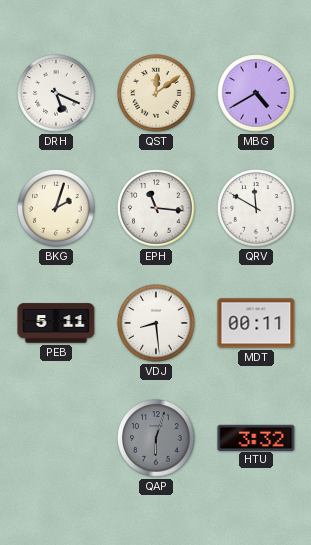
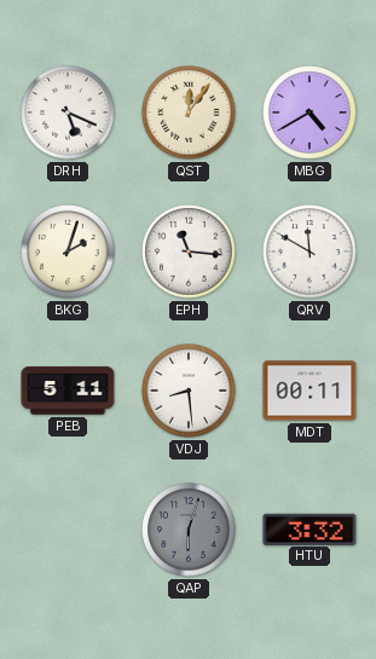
QST: 12:09 -> 12:06 (189, 112)
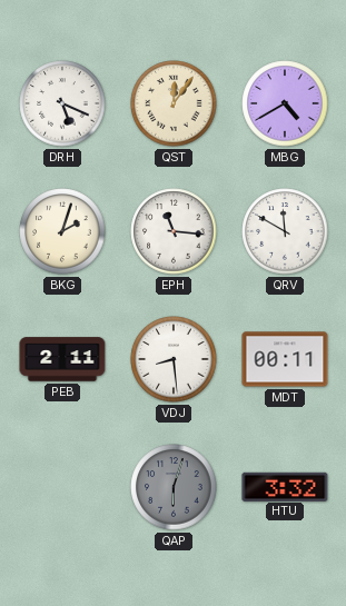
PEB: 5:11 -> 2:11 (62, 359)
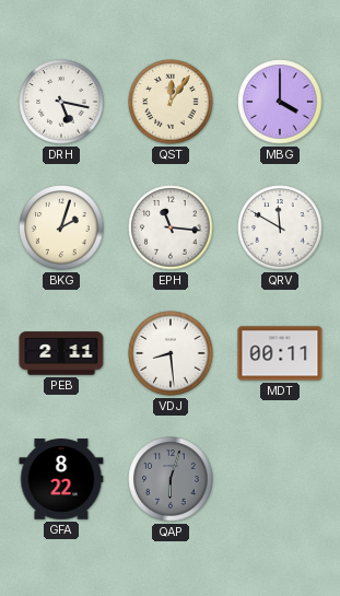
DRH: 5:19 -> 5:17 (61, 102)
MBG: 4:40 -> 4:00 (280, 102)
GFA: none -> 8:22 (61, 479)
HTU: 3:32 -> none (285, 486)
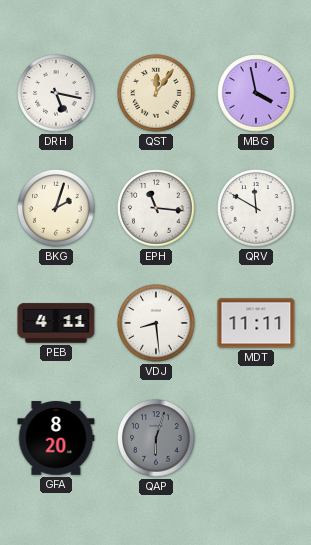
MBG: 4:00 -> 3:58 (256, 93)
PEB: 2:11 -> 4:11 (56, 323)
MDT: 00:11 -> 11:11 (256, 323)
GFA: 8:22 -> 8:20 (56, 438)
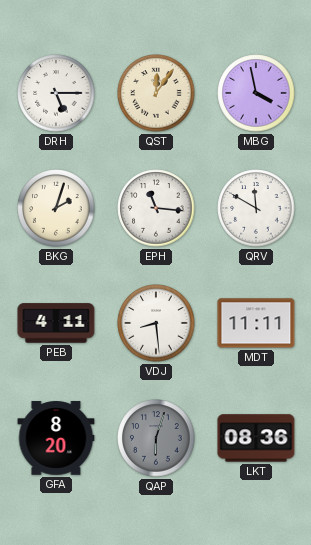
DRH: 5:17 -> 5:15 (56, 93)
LKT: none -> 08:36 (256, 438)
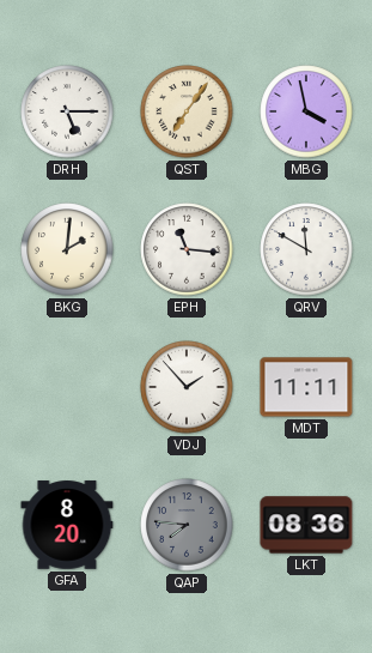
QST: 12:06 -> 7:06 (187, 111)
BKG: 2:03 -> 2:01 (67, 249)
PEB: 4:11 -> none (56, 323)
VDJ: 8:29 -> 1:53 (187, 387)
QAP: 6:03 -> 7:46 (187, 525)
